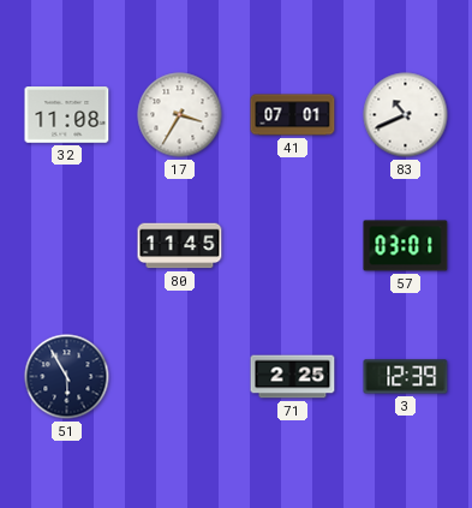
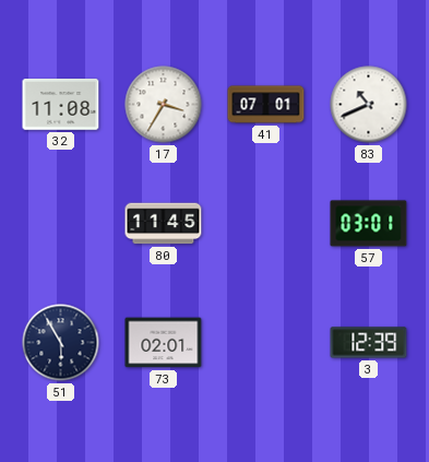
73: none -> 02:01 (164, 343)
71: 2:25 -> none (293, 377)
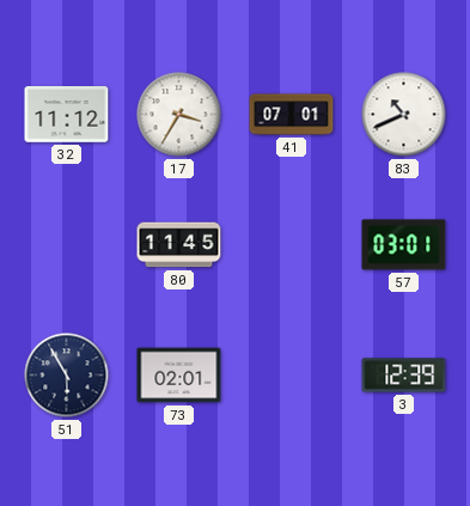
32: 11:08 -> 11:12 (67, 115)
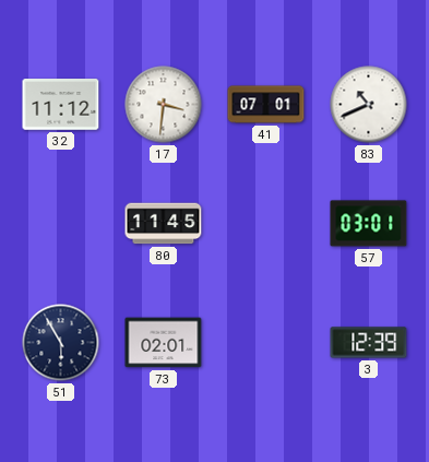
17: 3:35 -> 3:31 (164, 105)
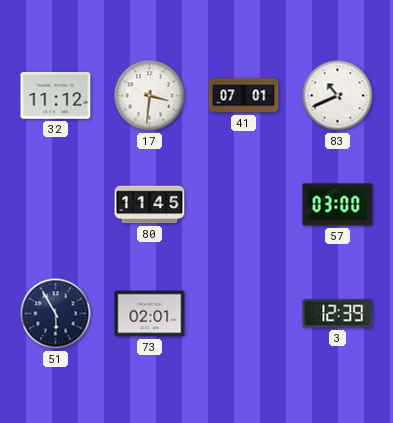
57: 03:01 -> 03:00 (338, 205)
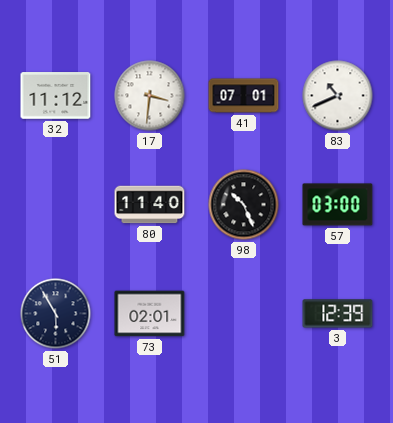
80: 11:45 -> 11:40 (150, 205)
98: none -> 10:26 (244, 205)
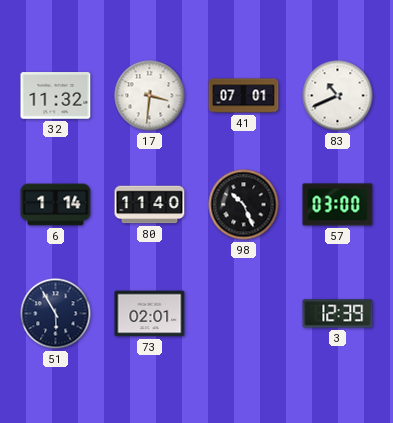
32: 11:12 -> 11:32 (56, 96)
6: none -> 1:14 (56, 205)
